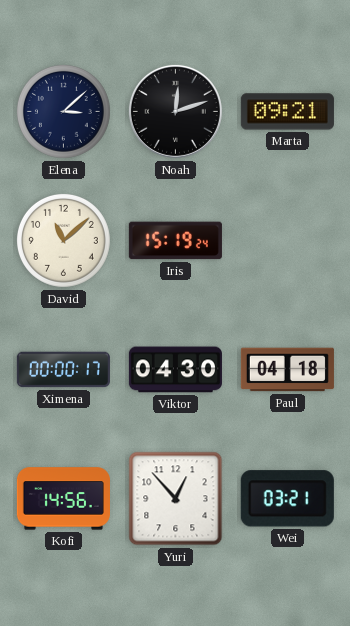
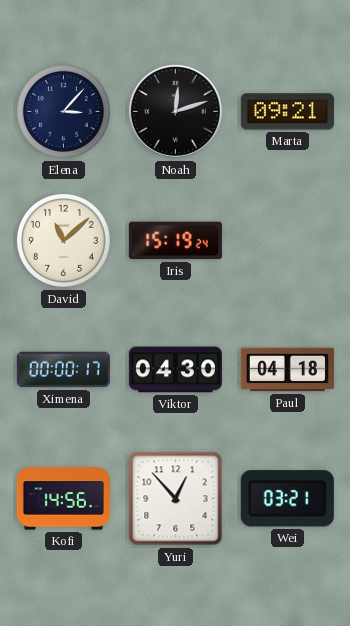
Elena: 3:08 -> 3:07 (63, 111)
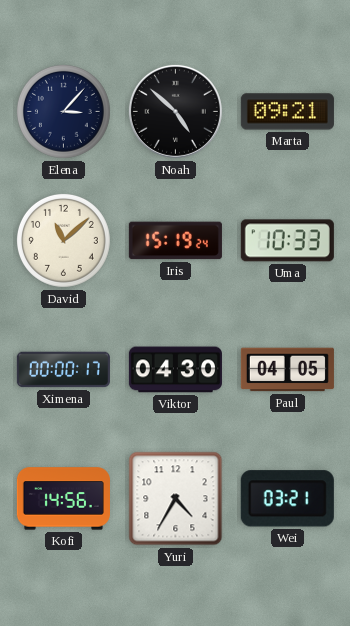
Noah: 12:12 -> 4:52 (175, 111)
Uma: none -> 10:33 (287, 241)
Paul: 04:18 -> 04:05 (287, 370)
Yuri: 12:53 -> 4:35 (176, 499)
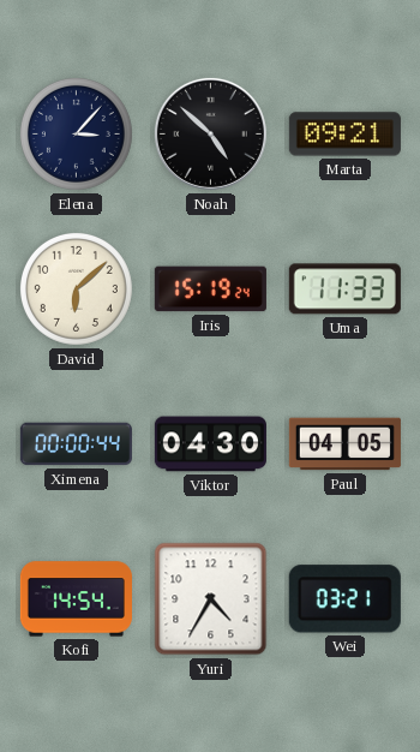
David: 11:08 -> 6:08 (76, 288)
Uma: 10:33 -> 11:33 (344, 290)
Ximena: 00:00:17 -> 00:00:44 (76, 444)
Kofi: 14:56 -> 14:54 (76, 599)
